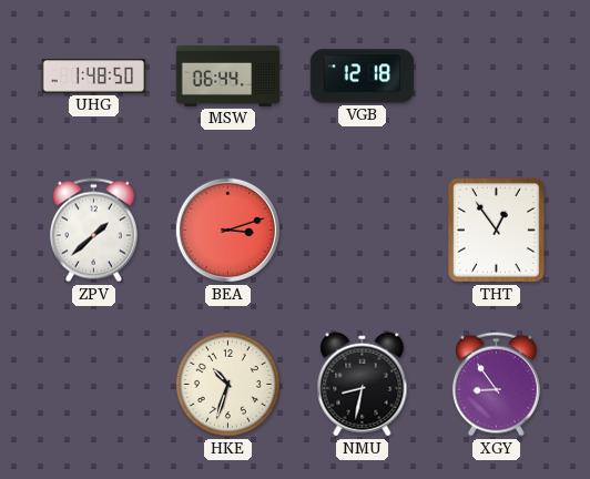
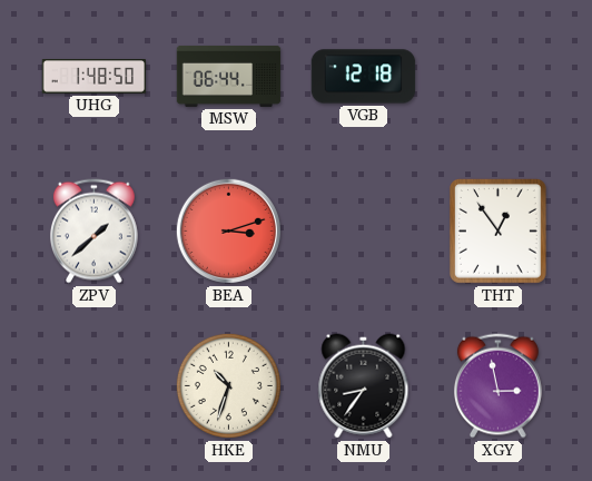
NMU: 8:32 -> 8:36 (364, 386)
XGY: 8:54 -> 2:58 (497, 386)
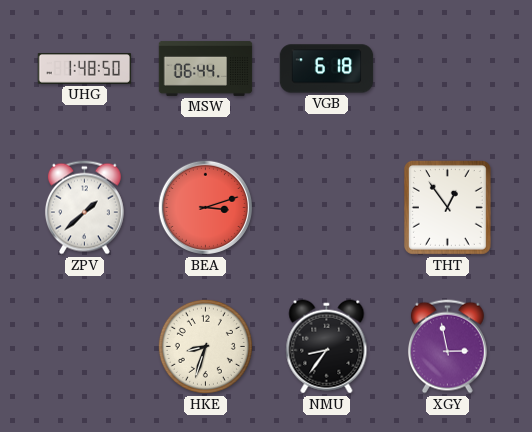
VGB: 12:18 -> 6:18 (327, 69)
HKE: 10:33 -> 8:33 (205, 346)
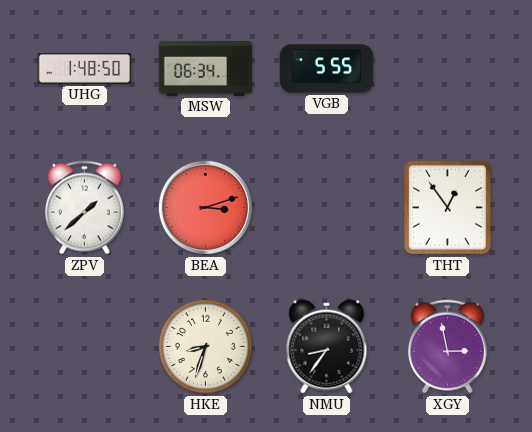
MSW: 06:44 -> 06:34 (206, 68)
VGB: 6:18 -> 5:55 (327, 69)
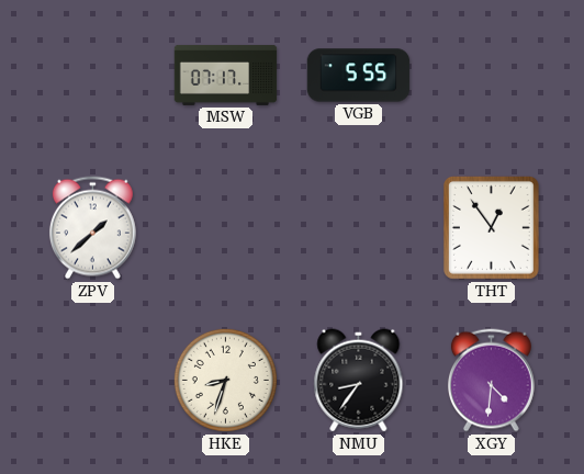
UHG: 1:48 -> none (85, 69)
MSW: 06:34 -> 07:17 (226, 75)
BEA: 3:12 -> none (205, 207)
XGY: 2:58 -> 4:31 (491, 381)
